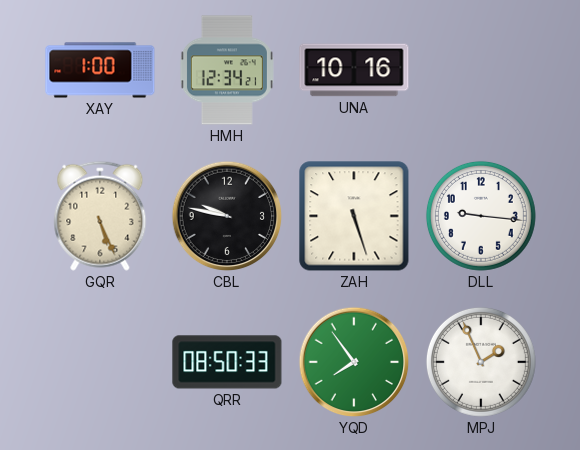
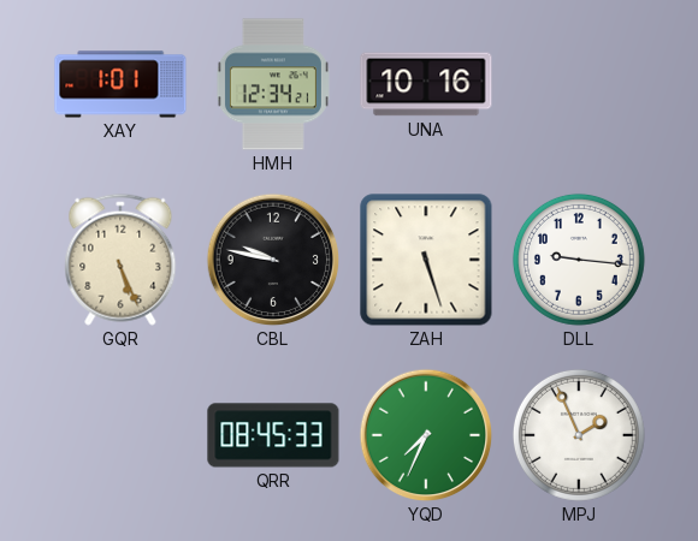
XAY: 1:00 -> 1:01 (120, 84)
QRR: 08:50 -> 08:45 (273, 435)
YQD: 7:54 -> 7:34 (426, 435)
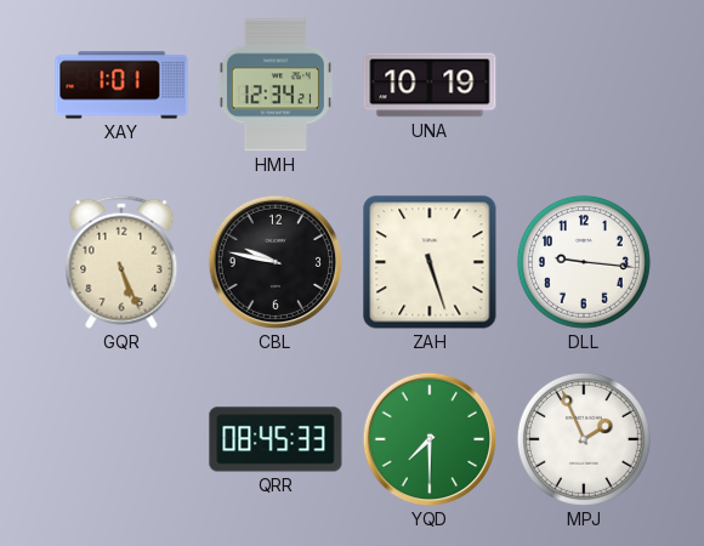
UNA: 10:16 -> 10:19 (430, 85)
YQD: 7:34 -> 7:30 (430, 439)
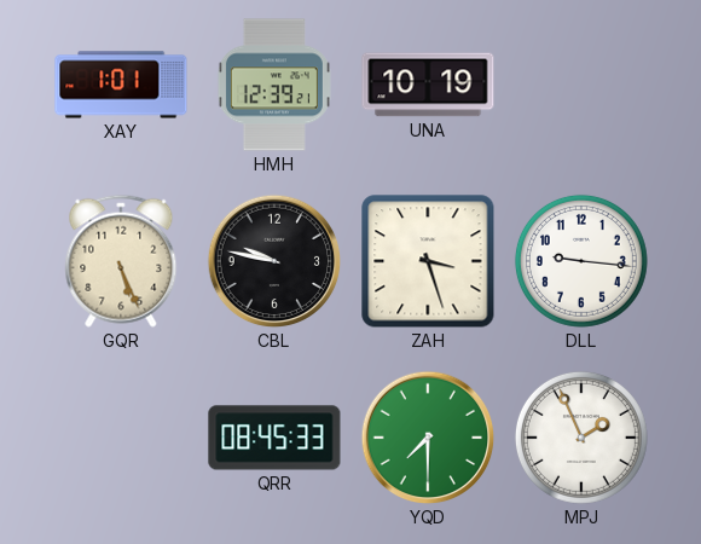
HMH: 12:34 -> 12:39 (274, 85)
ZAH: 5:27 -> 3:27 (428, 261)
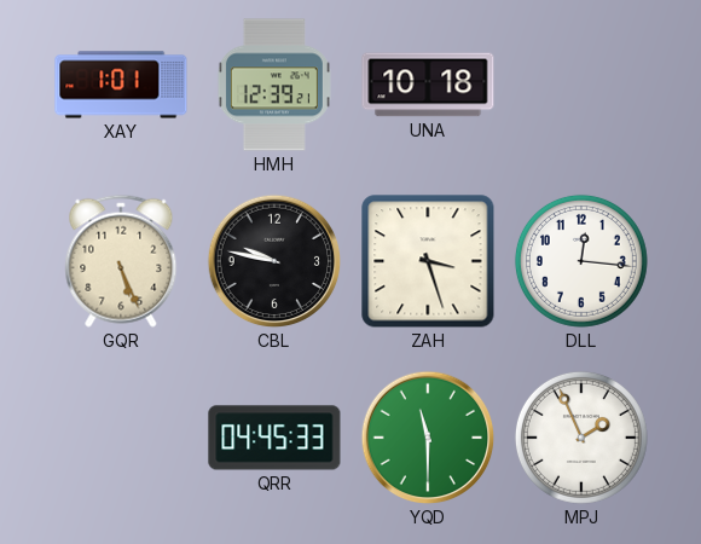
UNA: 10:19 -> 10:18 (428, 85)
DLL: 9:16 -> 12:16 (581, 261)
QRR: 08:45 -> 04:45 (274, 438)
YQD: 7:30 -> 11:30 (428, 438)
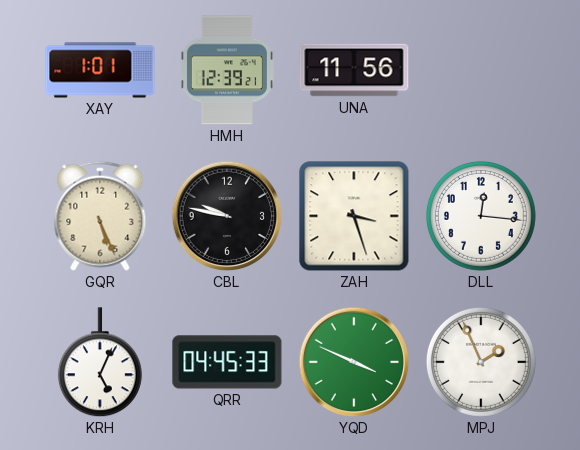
UNA: 10:18 -> 11:56 (354, 70)
KRH: none -> 5:04 (100, 363)
YQD: 11:30 -> 3:49 (354, 362)
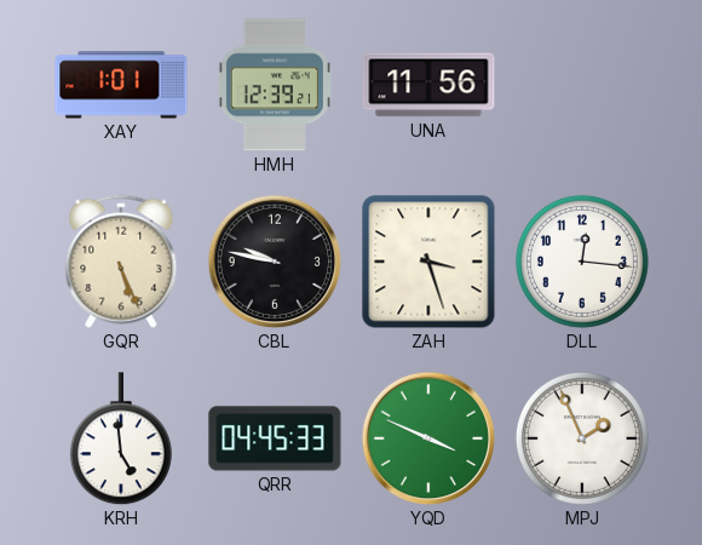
KRH: 5:04 -> 4:59 (121, 440)
